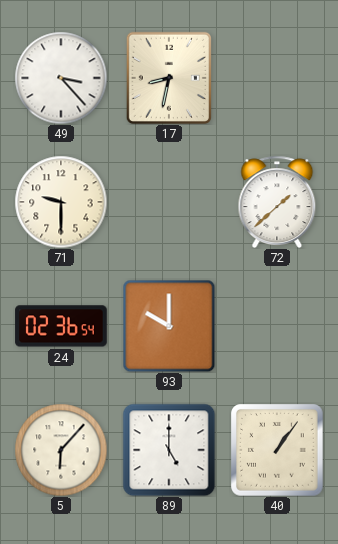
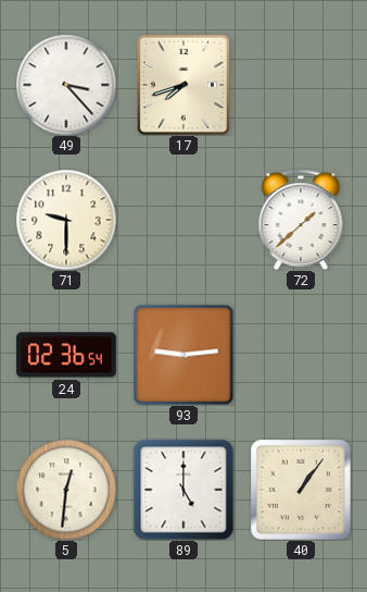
17: 8:32 -> 7:42 (184, 85)
93: 10:00 -> 9:14 (184, 355)
5: 6:07 -> 12:31 (66, 490)
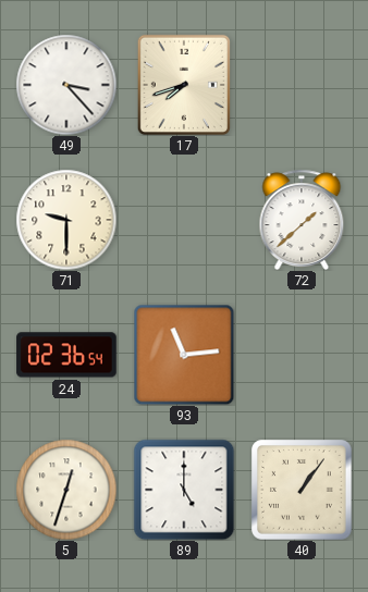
93: 9:14 -> 11:14 (184, 355)
5: 12:31 -> 12:33 (66, 490)
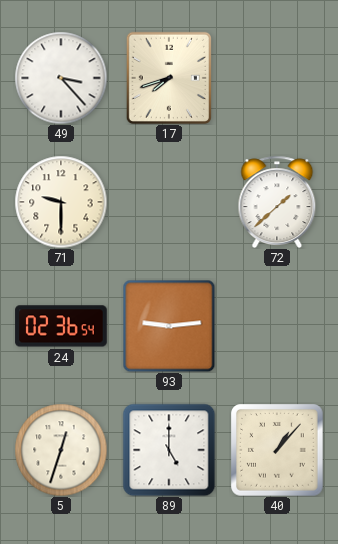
93: 11:14 -> 9:14 (169, 326)
40: 1:06 -> 1:07 (277, 450)
